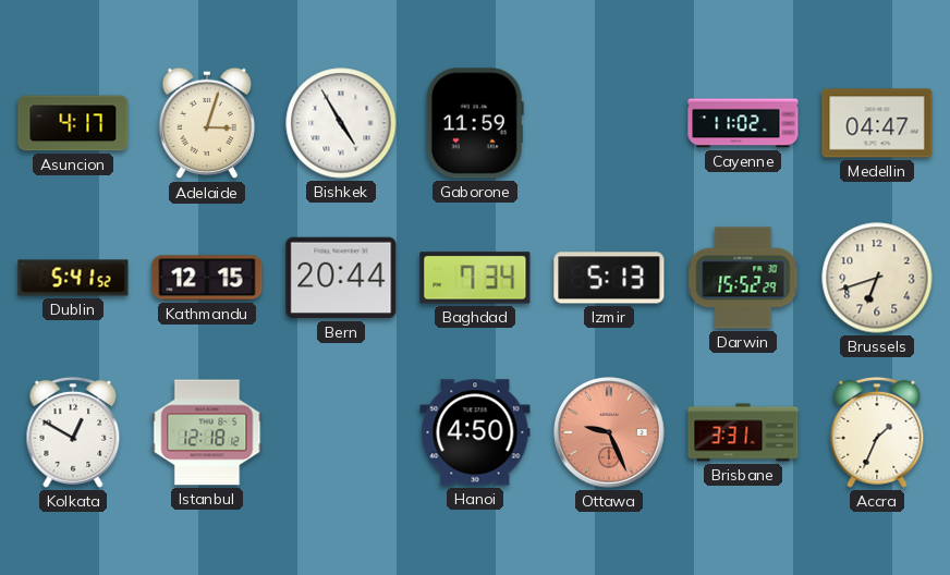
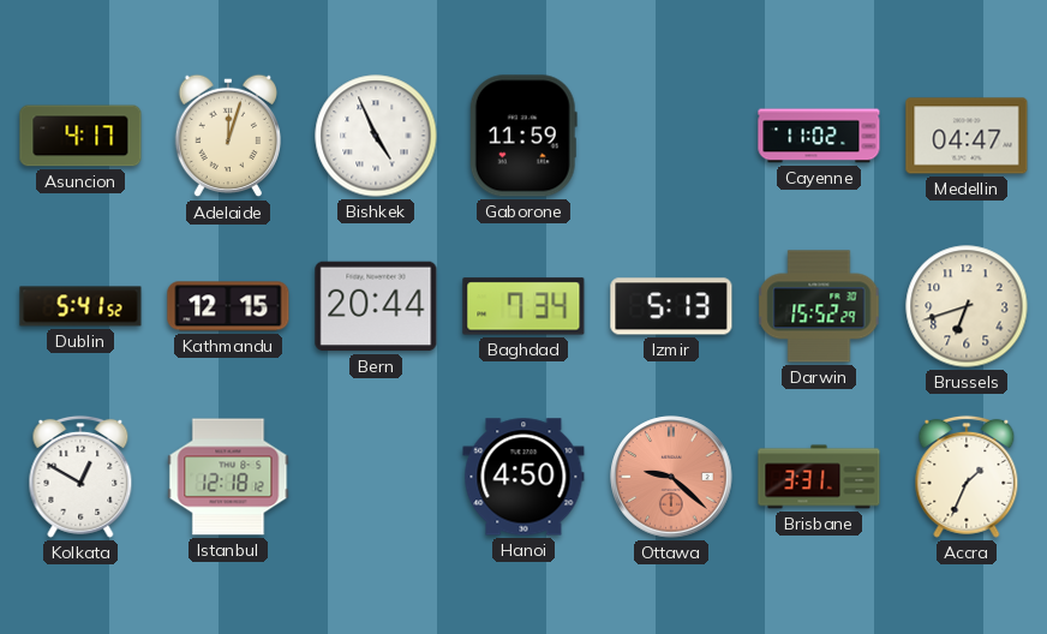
Adelaide: 3:03 -> 12:03 (227, 136)
Bishkek: 4:55 -> 4:56 (376, 136)
Ottawa: 9:26 -> 9:22 (671, 477)
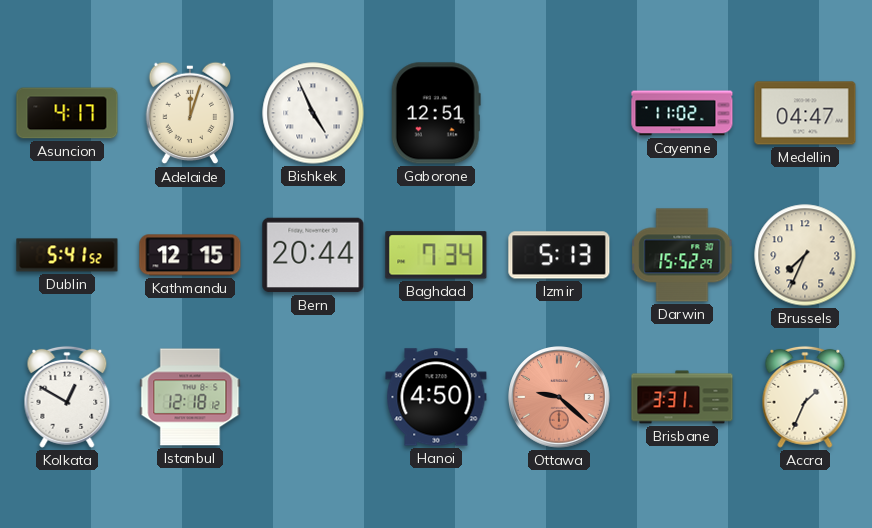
Gaborone: 11:59 -> 12:51 (436, 113)
Brussels: 6:42 -> 7:34 (805, 255)
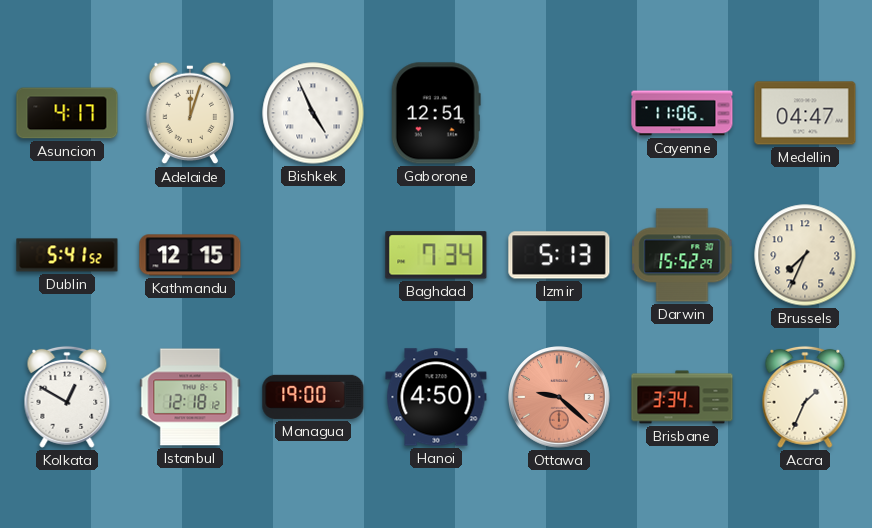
Cayenne: 11:02 -> 11:06 (682, 113)
Bern: 20:44 -> none (313, 255)
Managua: none -> 19:00 (313, 397)
Brisbane: 3:31 -> 3:34 (682, 397)
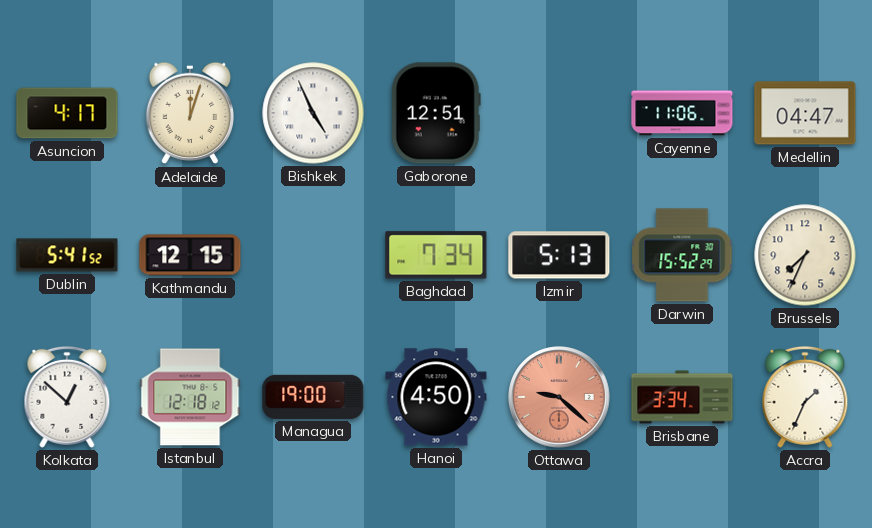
Kolkata: 12:50 -> 12:52 (67, 397)
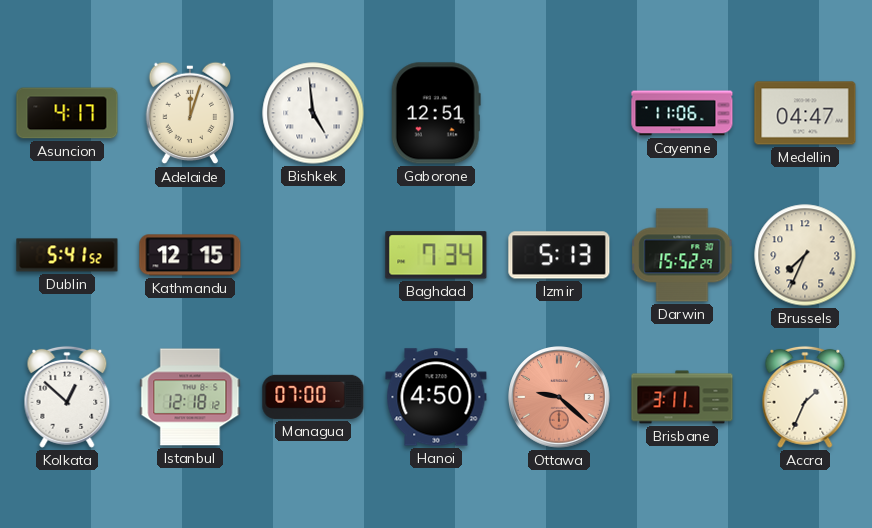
Bishkek: 4:56 -> 4:59 (313, 113)
Managua: 19:00 -> 07:00 (313, 397)
Brisbane: 3:34 -> 3:11 (682, 397)
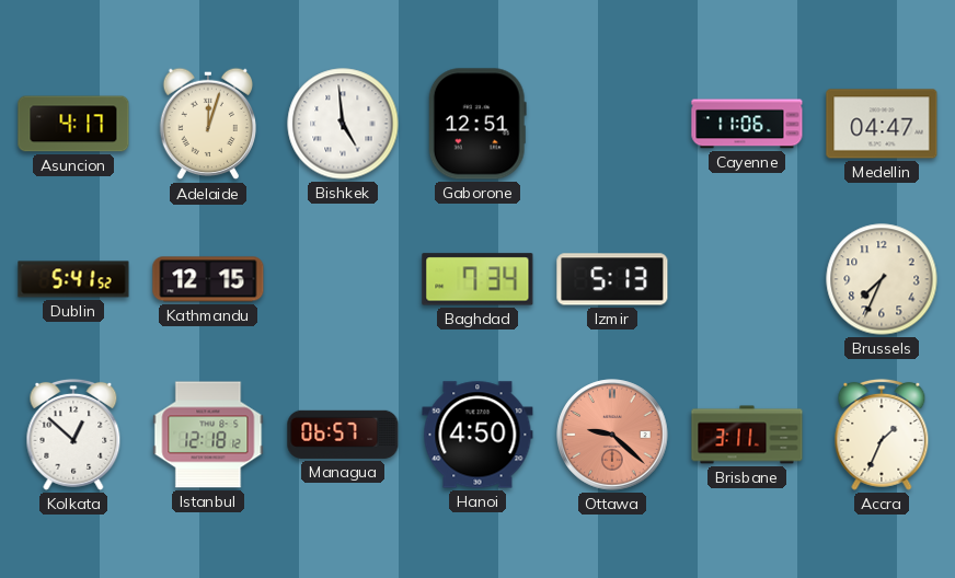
Darwin: 15:52 -> none (682, 255)
Managua: 07:00 -> 06:57 (343, 435)
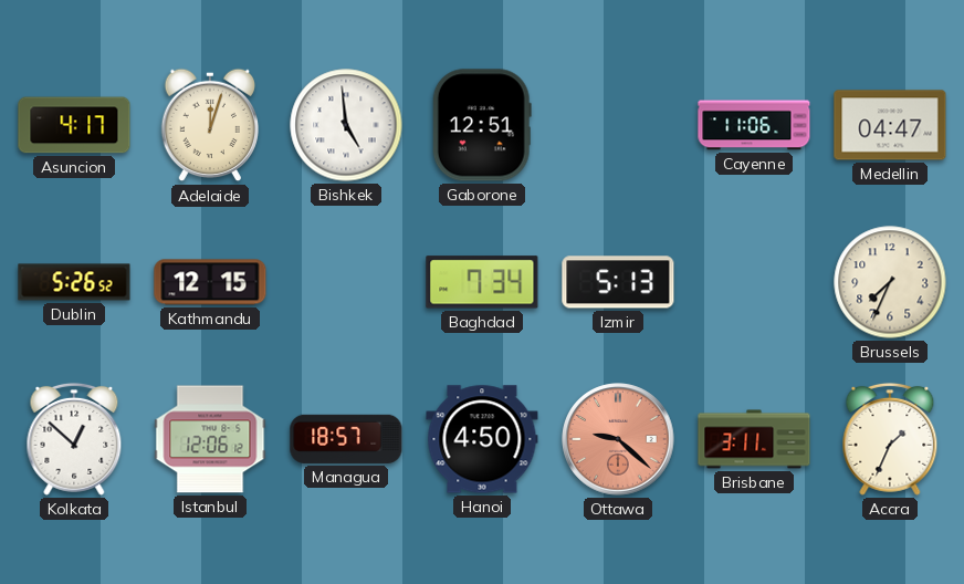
Dublin: 5:41 -> 5:26 (74, 282)
Istanbul: 12:18 -> 12:06 (210, 439)
Managua: 06:57 -> 18:57 (346, 439)
